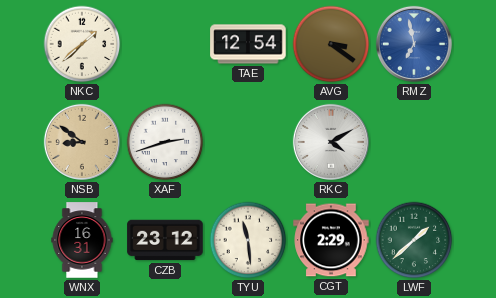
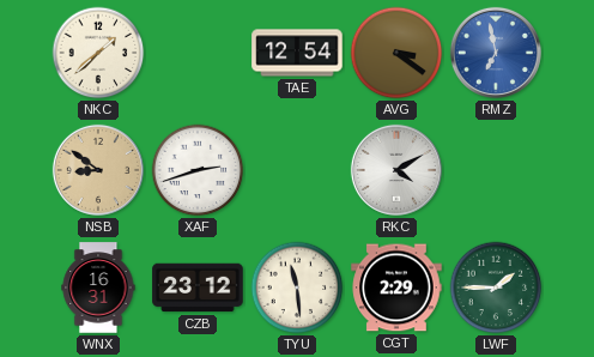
LWF: 1:38 -> 1:45 (496, 288)
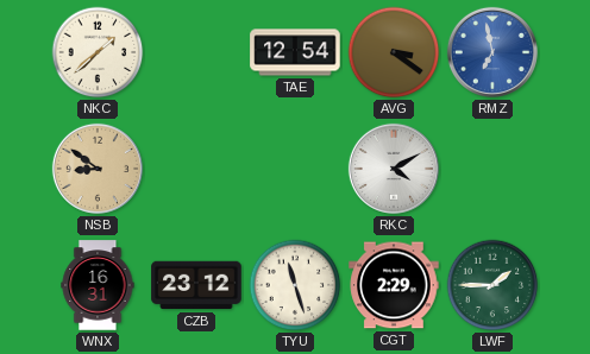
XAF: 2:42 -> none (198, 170)
TYU: 11:29 -> 11:27 (295, 285)
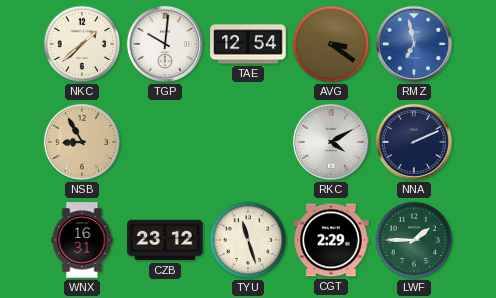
TGP: none -> 10:01 (165, 44)
NSB: 8:51 -> 8:55 (82, 142)
NNA: none -> 2:11 (414, 142)
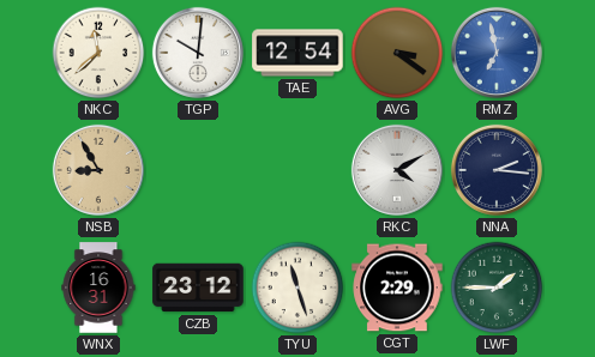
NKC: 1:38 -> 11:38 (98, 53)
NNA: 2:11 -> 2:16 (497, 170)
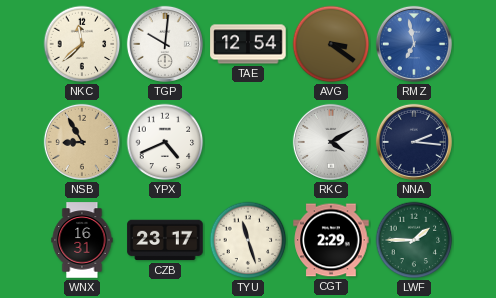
YPX: none -> 4:41 (165, 142)
CZB: 23:12 -> 23:17 (165, 240)
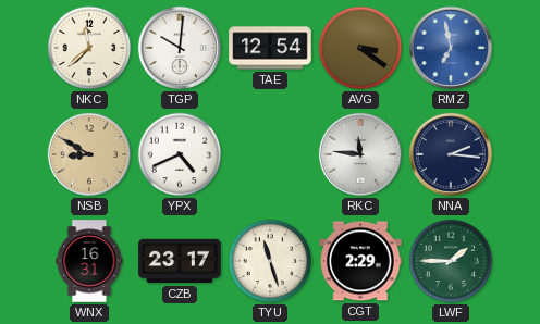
NSB: 8:55 -> 8:50 (89, 154)
RKC: 4:10 -> 11:46 (360, 154)
